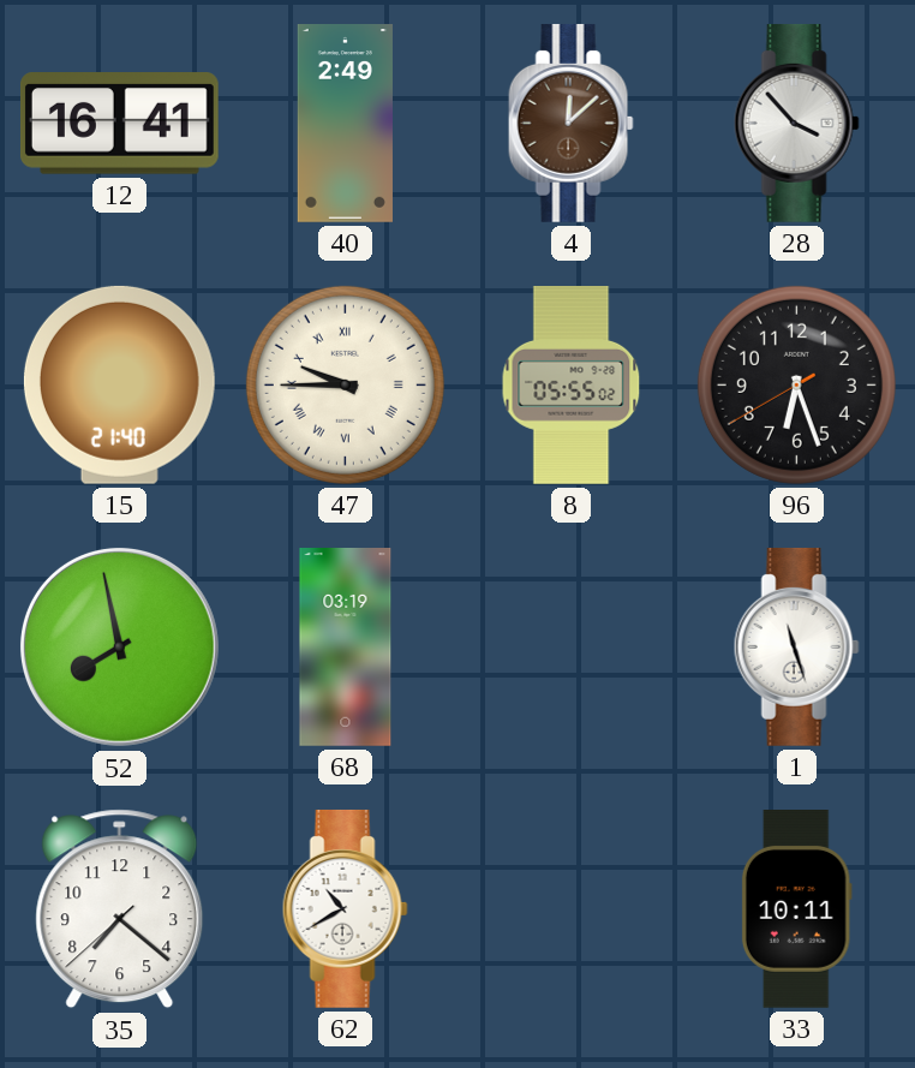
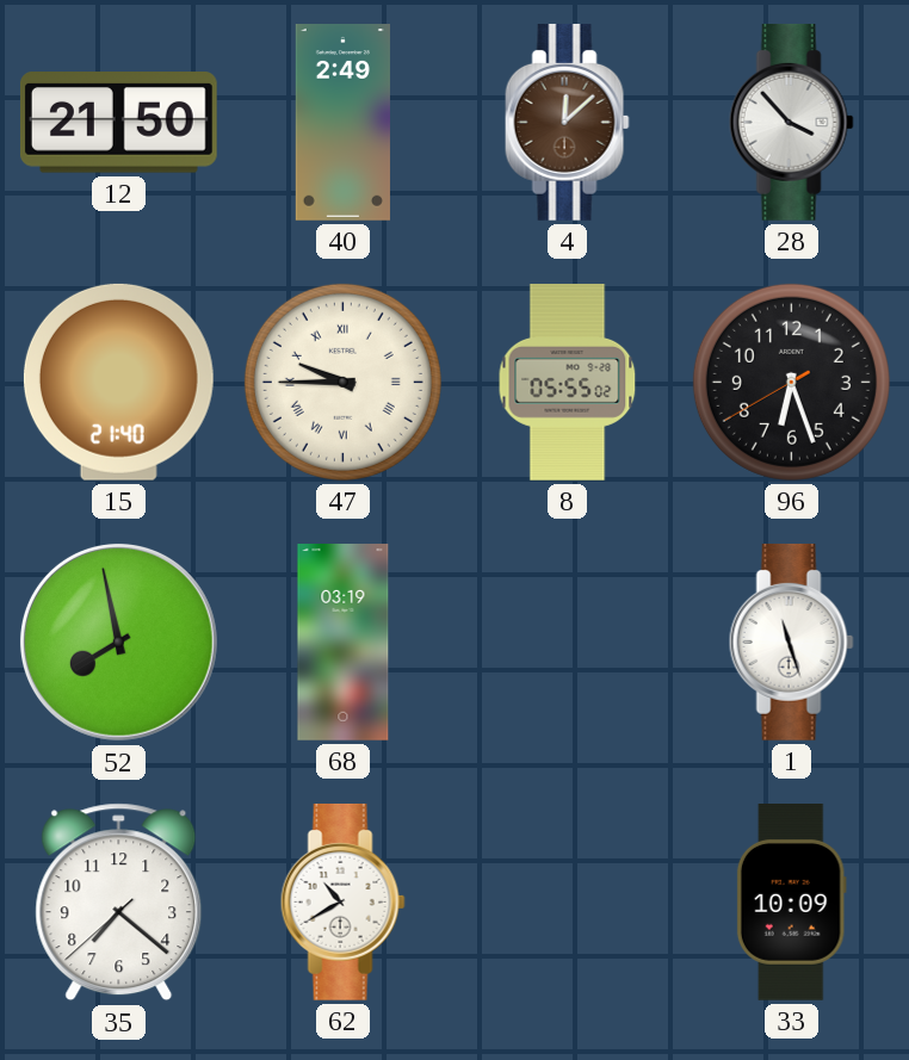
12: 16:41 -> 21:50 (118, 123)
33: 10:11 -> 10:09 (791, 903)
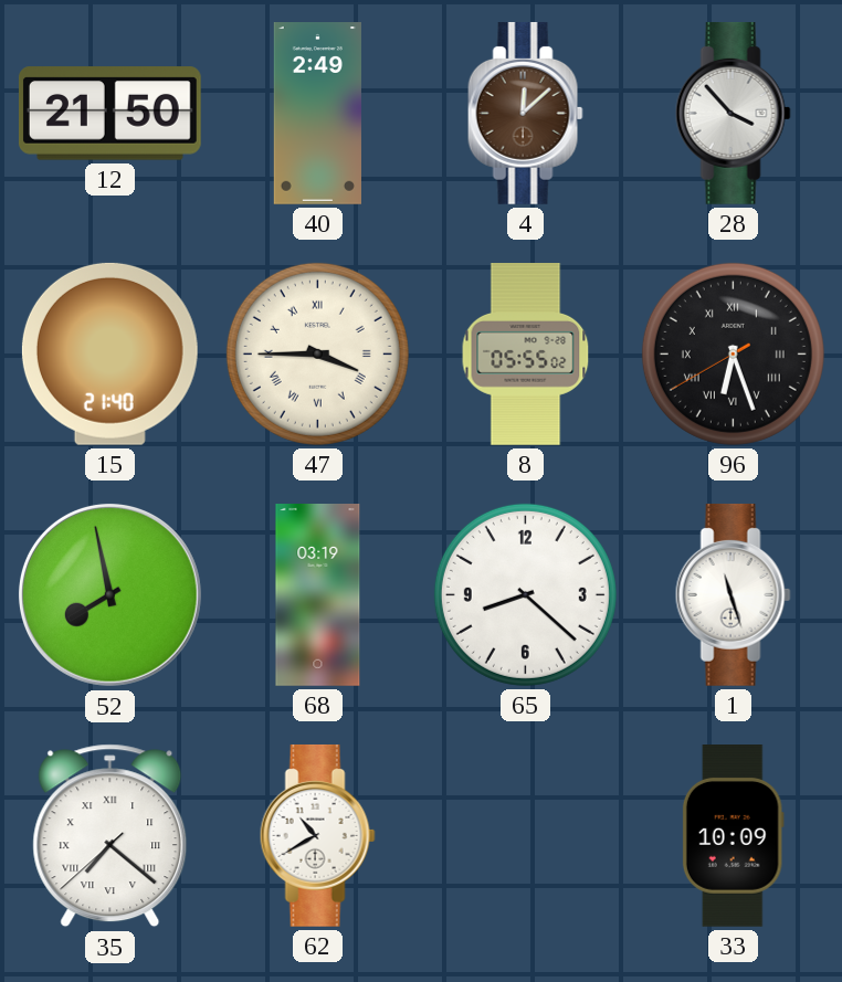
47: 9:45 -> 3:45 (317, 353)
96 numerals: Arabic -> Roman (733, 353)
65: none -> 8:22 (525, 594)
35 numerals: Arabic -> Roman (110, 836)
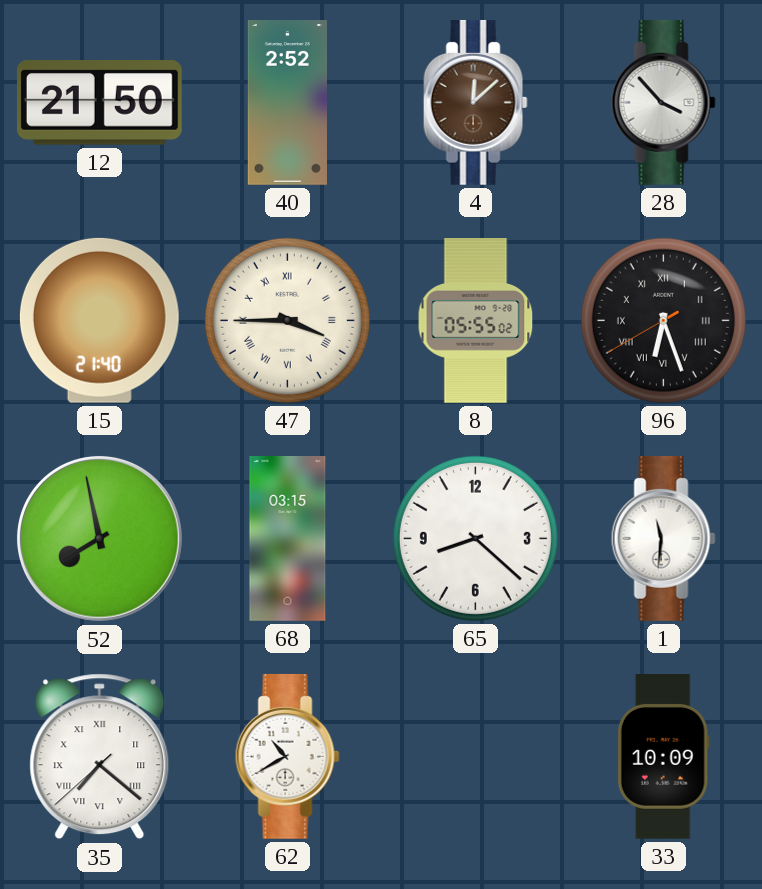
40: 2:49 -> 2:52 (287, 103)
68: 03:19 -> 03:15 (288, 539)
1: 11:27 -> 11:31 (663, 538)
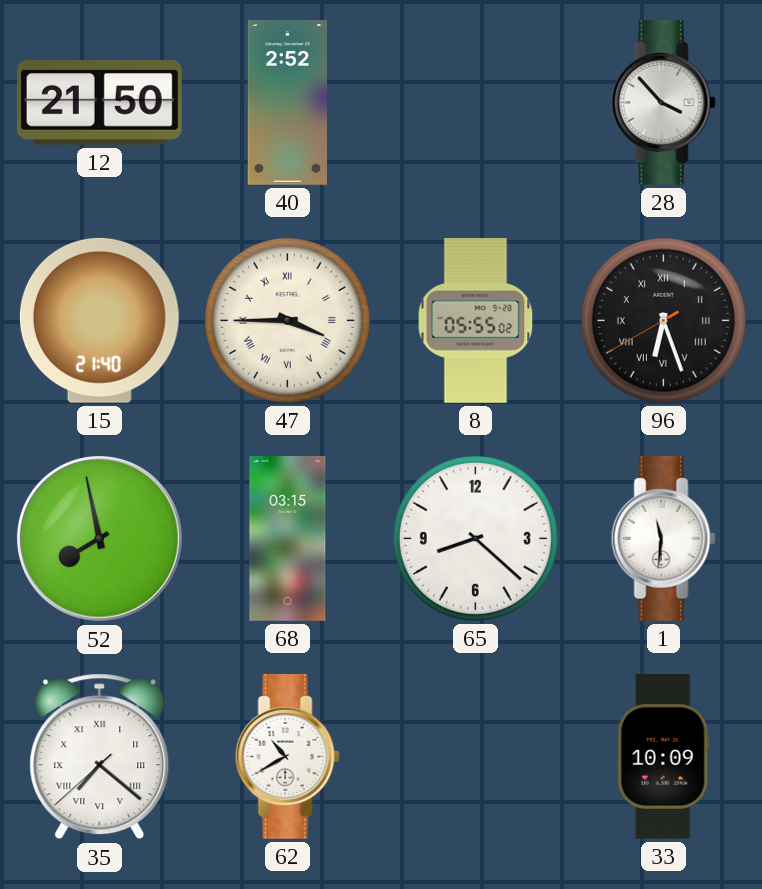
4: 12:08 -> none (475, 102)
